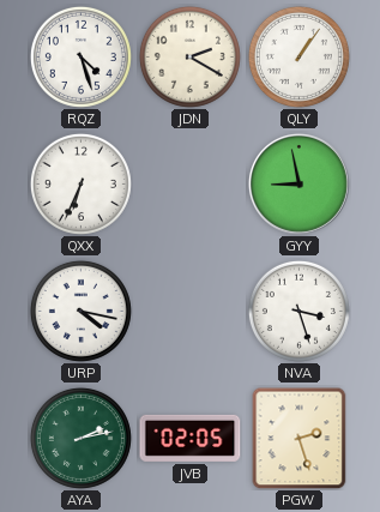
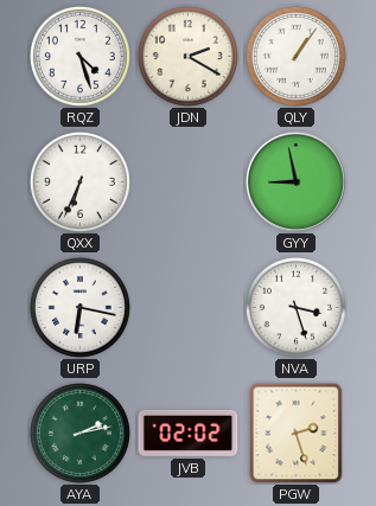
URP: 4:17 -> 6:17 (79, 307)
JVB: 02:05 -> 02:02 (189, 433)
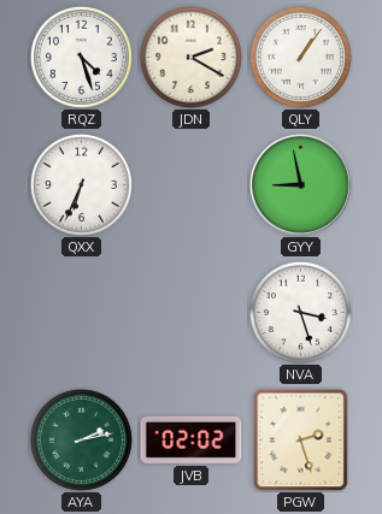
URP: 6:17 -> none (79, 307)
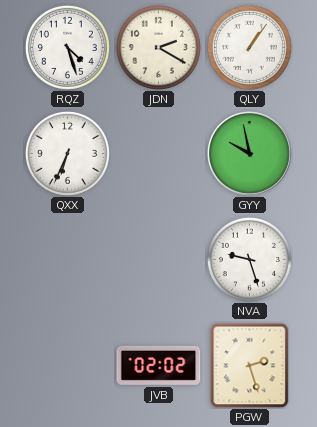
GYY: 8:58 -> 9:58 (249, 153)
NVA: 3:27 -> 9:27 (249, 259)
AYA: 2:13 -> none (81, 439)
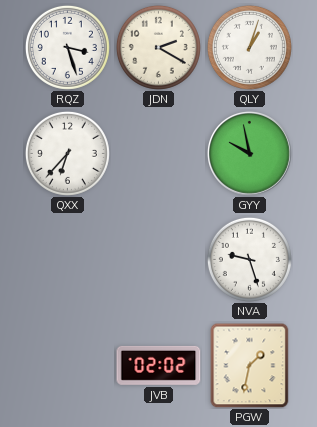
RQZ: 4:27 -> 3:27 (67, 47)
QLY: 1:06 -> 1:03 (249, 47)
QXX: 6:34 -> 6:37 (67, 153)
PGW: 2:27 -> 1:32 (250, 365)
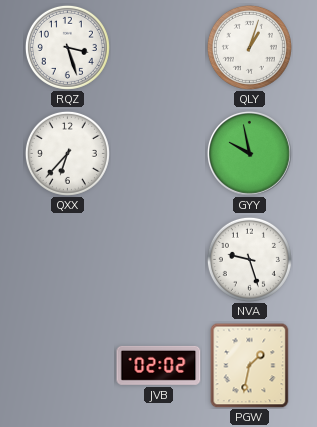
JDN: 2:20 -> none (158, 47)
